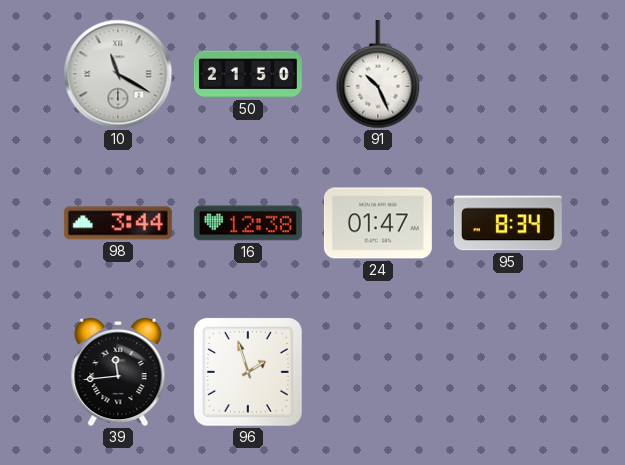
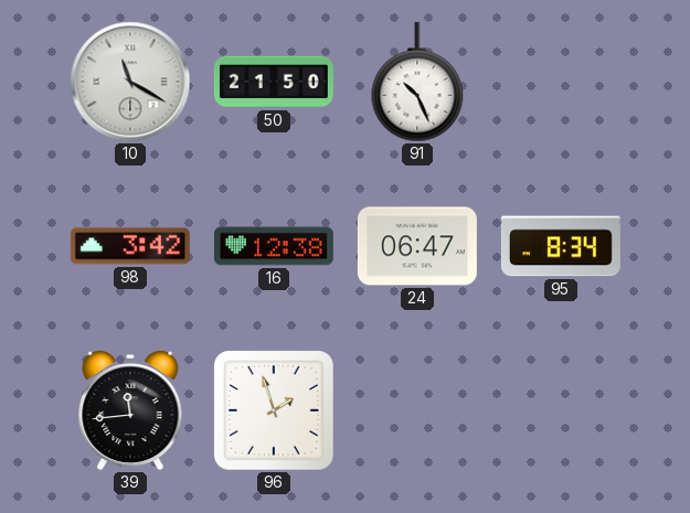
98: 3:44 -> 3:42 (130, 246)
24: 01:47 -> 06:47 (417, 246)
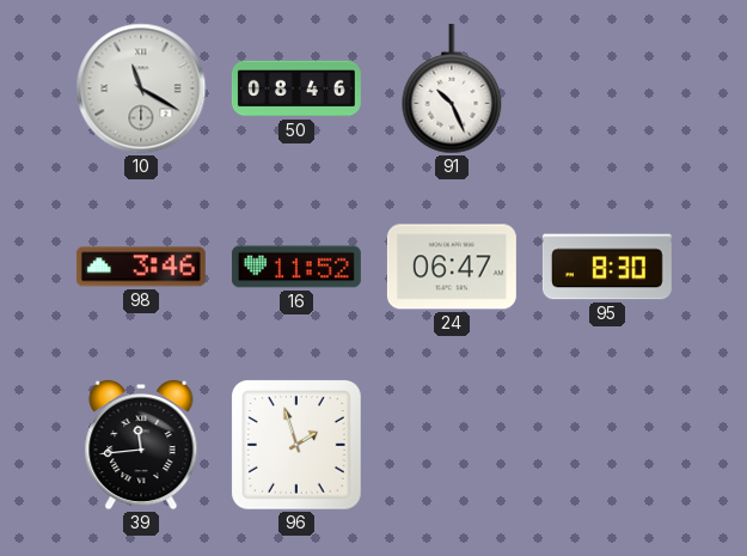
50: 21:50 -> 08:46 (296, 88)
98: 3:42 -> 3:46 (141, 267)
16: 12:38 -> 11:52 (296, 267)
95: 8:34 -> 8:30 (607, 267)
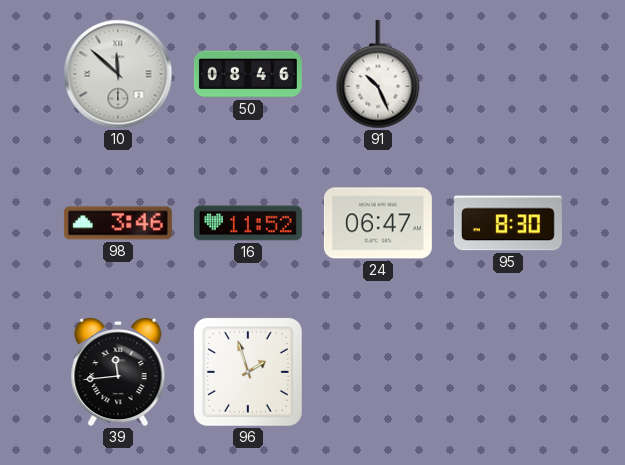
10: 11:20 -> 11:52 (118, 74)
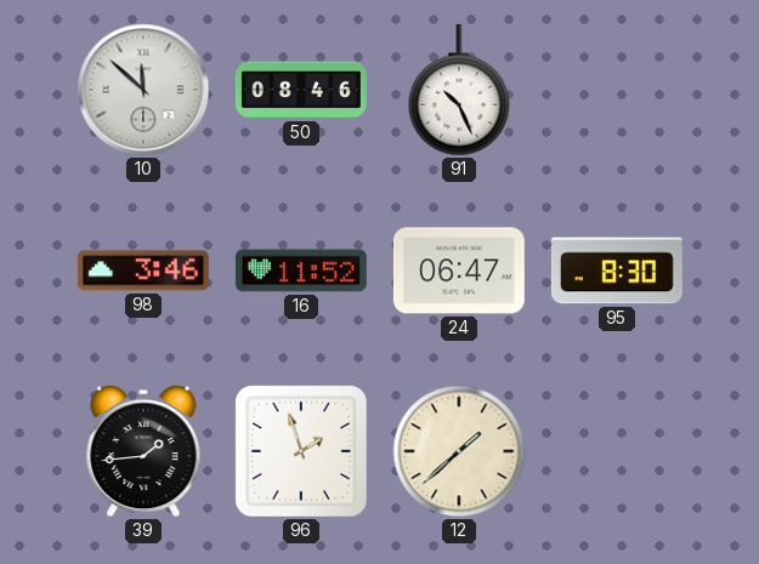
39: 11:44 -> 1:44 (143, 451)
12: none -> 1:38 (459, 451)
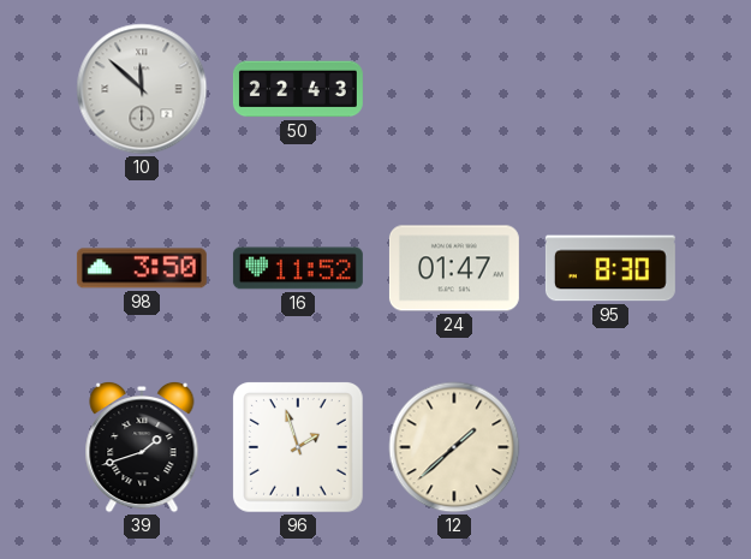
50: 08:46 -> 22:43 (298, 89)
91: 10:26 -> none (459, 90)
98: 3:46 -> 3:50 (142, 268)
24: 06:47 -> 01:47 (454, 268)
39: 1:44 -> 1:42 (142, 447)
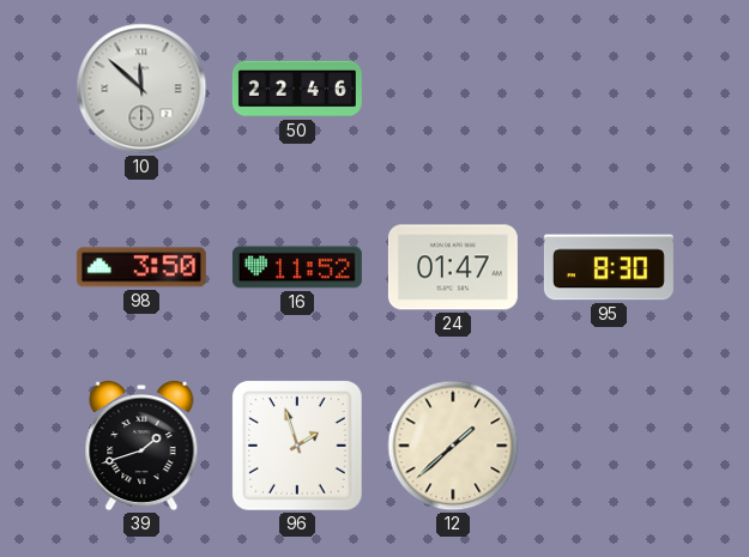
50: 22:43 -> 22:46 (297, 89)
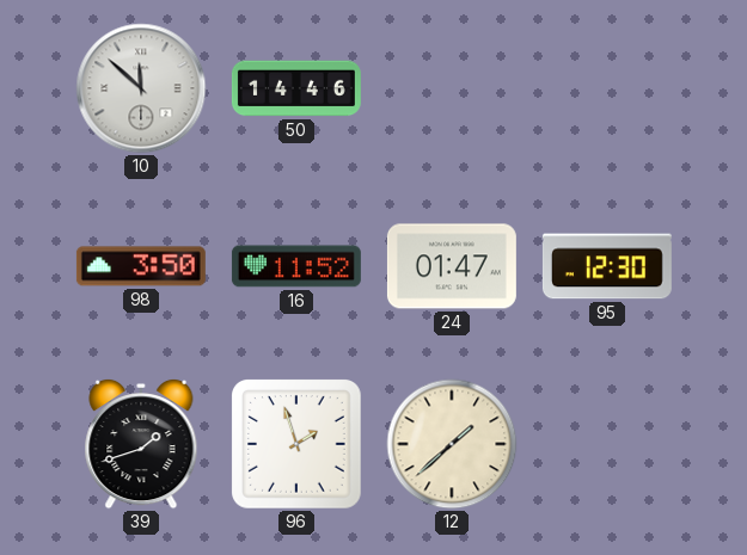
50: 22:46 -> 14:46 (296, 88)
95: 8:30 -> 12:30 (607, 266)
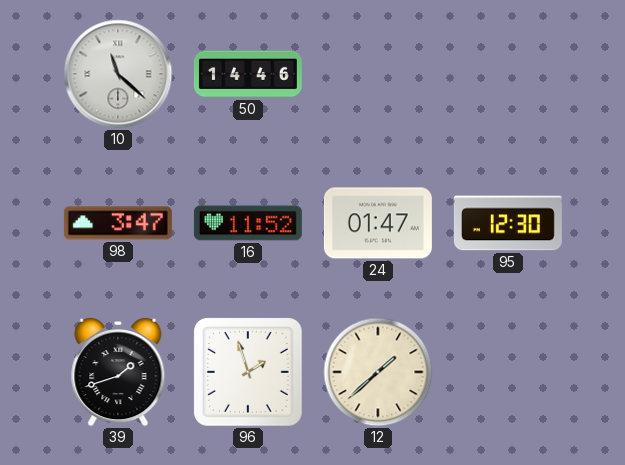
10: 11:52 -> 11:22 (118, 74)
98: 3:50 -> 3:47 (118, 223)
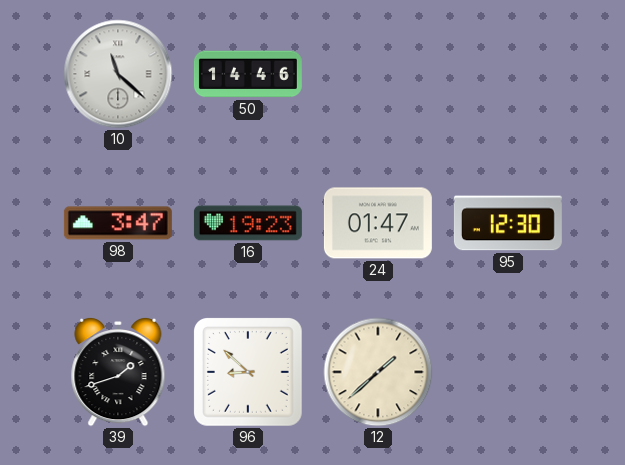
16: 11:52 -> 19:23 (248, 223)
96: 1:57 -> 8:52 (249, 373)
